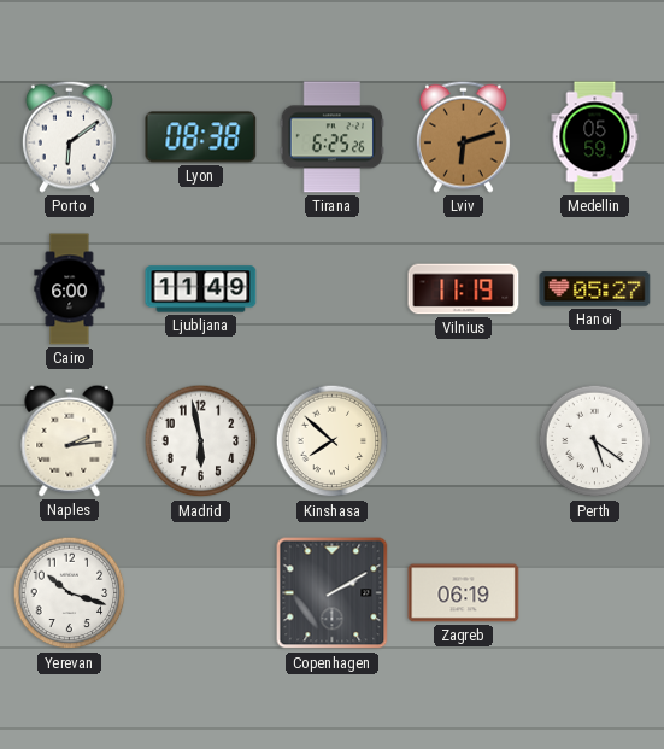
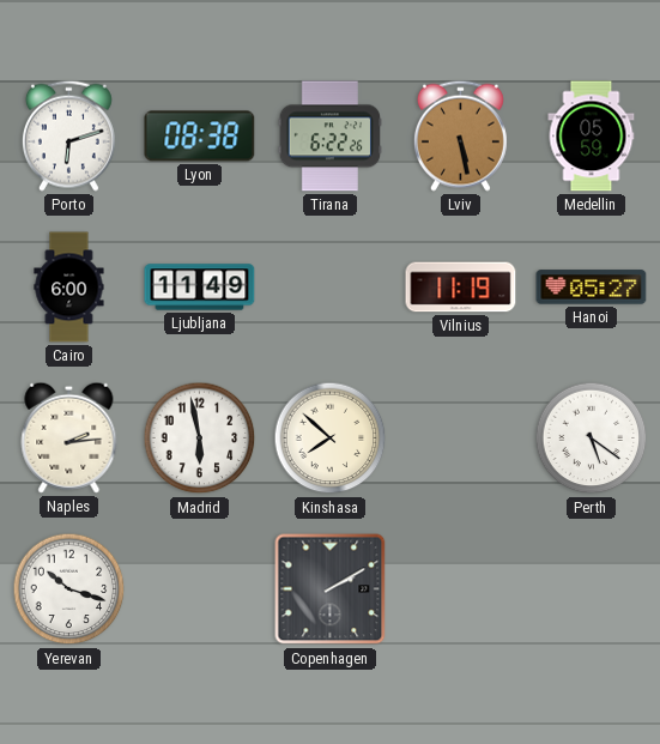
Porto: 6:09 -> 6:12 (68, 135)
Tirana: 6:25 -> 6:22 (329, 137)
Lviv: 6:12 -> 5:28 (460, 135)
Zagreb: 06:19 -> none (464, 593)
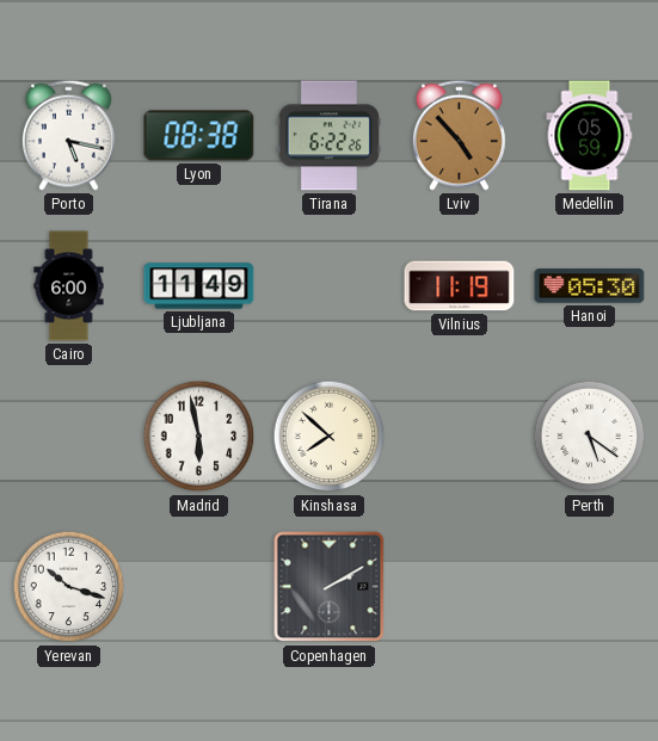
Porto: 6:12 -> 5:17 (68, 135)
Lviv: 5:28 -> 4:53 (459, 135)
Hanoi: 05:27 -> 05:30 (590, 286)
Naples: 2:14 -> none (69, 437)
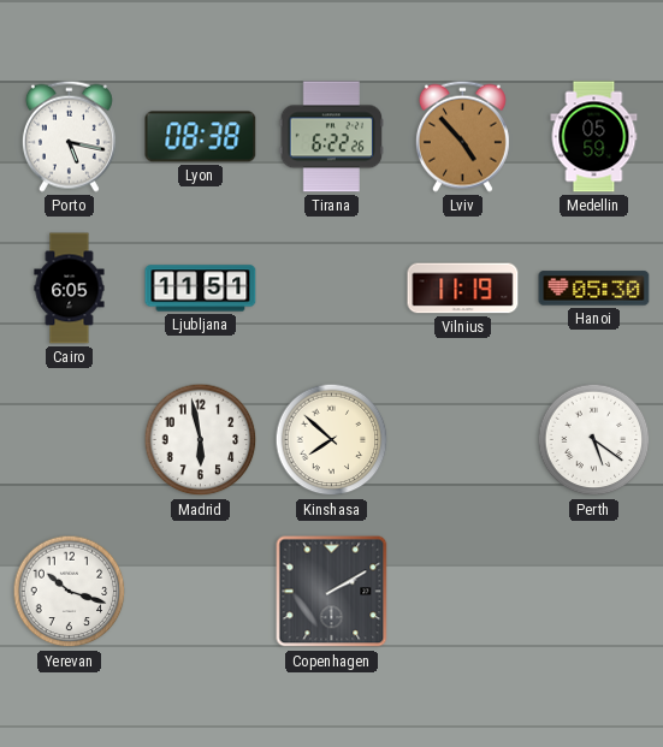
Cairo: 6:00 -> 6:05 (70, 289)
Ljubljana: 11:49 -> 11:51 (201, 289)
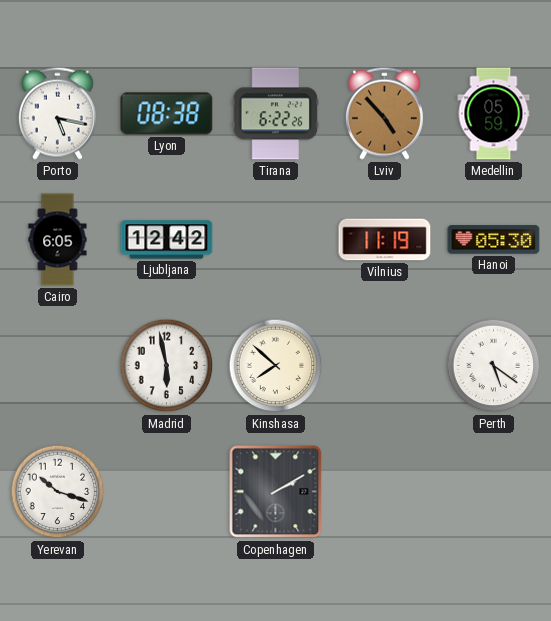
Ljubljana: 11:51 -> 12:42 (167, 240)
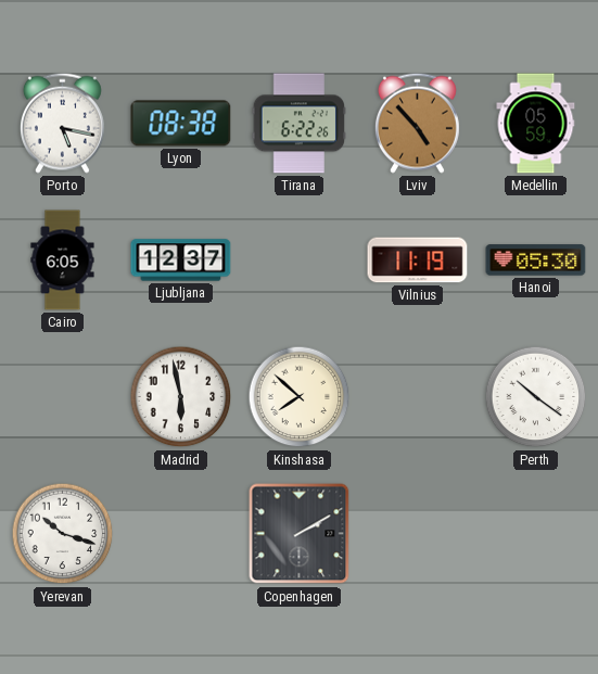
Ljubljana: 12:42 -> 12:37 (181, 260)
Perth: 5:21 -> 10:21 (536, 397)
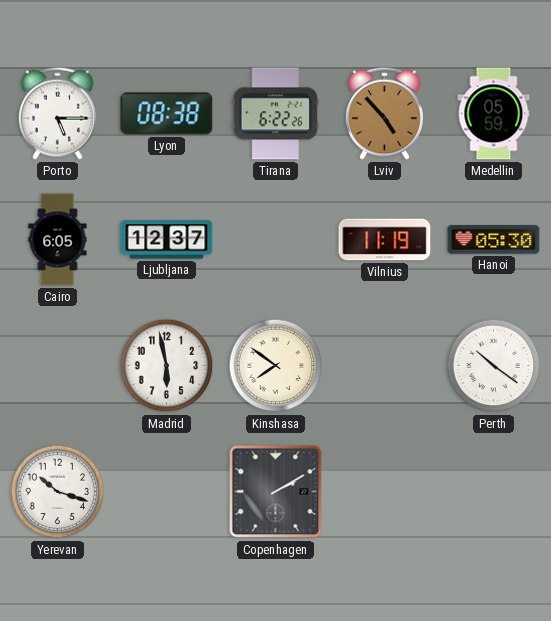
Porto: 5:17 -> 5:15 (57, 113)
Kinshasa: 7:52 -> 7:51 (276, 366)
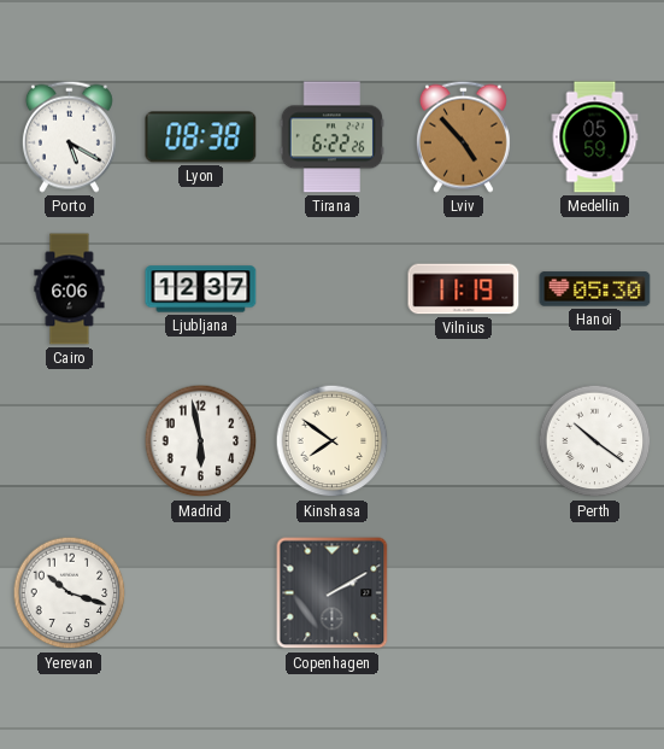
Porto: 5:15 -> 5:20 (69, 136)
Cairo: 6:05 -> 6:06 (70, 289)
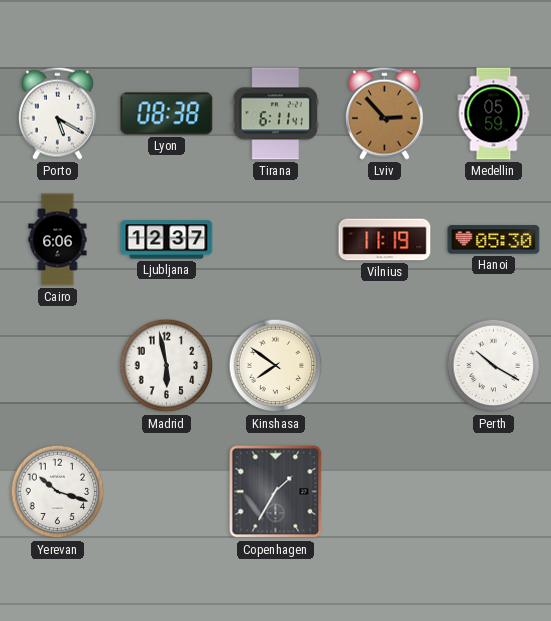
Tirana: 6:22 -> 6:11 (275, 114)
Lviv: 4:53 -> 2:53 (384, 113)
Perth: 10:21 -> 10:20 (494, 366)
Copenhagen: 2:10 -> 1:35 (276, 492)
